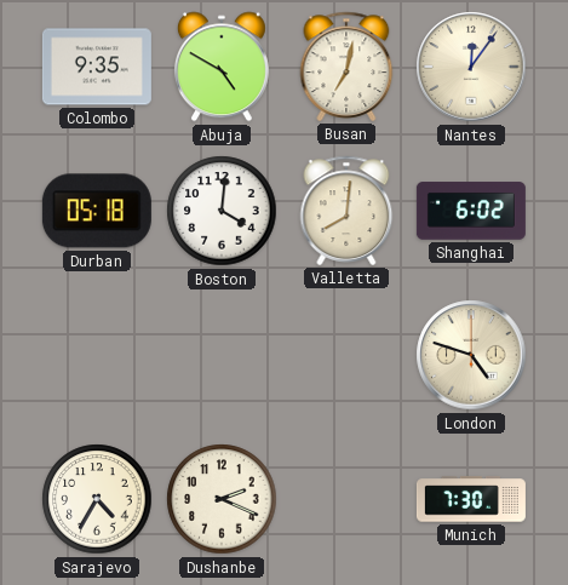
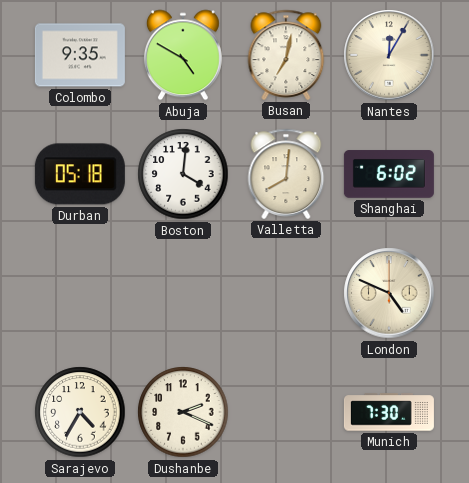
Nantes: 12:06 -> 12:05 (389, 55)
London: 4:48 -> 4:49 (389, 293)
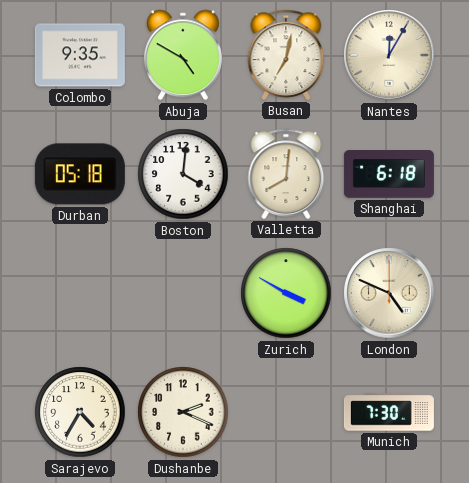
Shanghai: 6:02 -> 6:18 (389, 174)
Zurich: none -> 3:50 (286, 293)
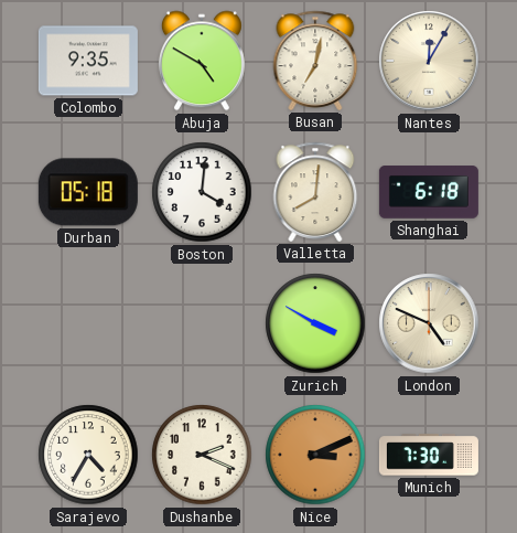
Nice: none -> 3:11 (315, 455)
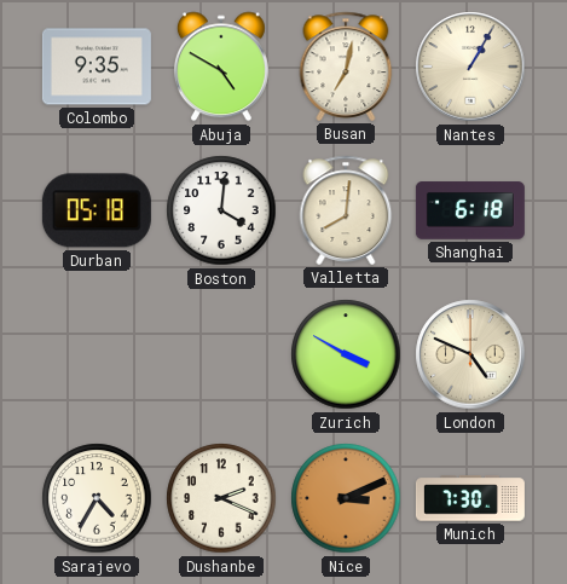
Nantes: 12:05 -> 1:05 (470, 67)
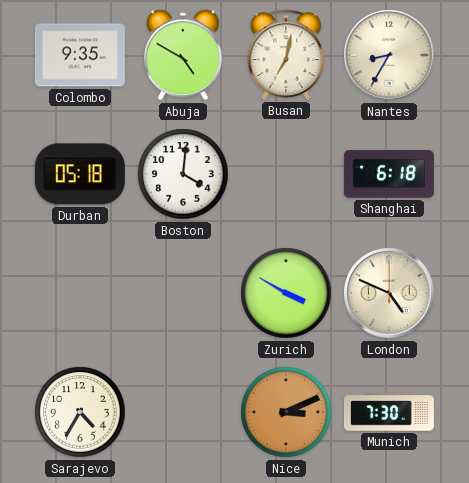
Nantes: 1:05 -> 8:35 (389, 55)
Valletta: 8:01 -> none (346, 210)
Dushanbe: 2:19 -> none (221, 498)
